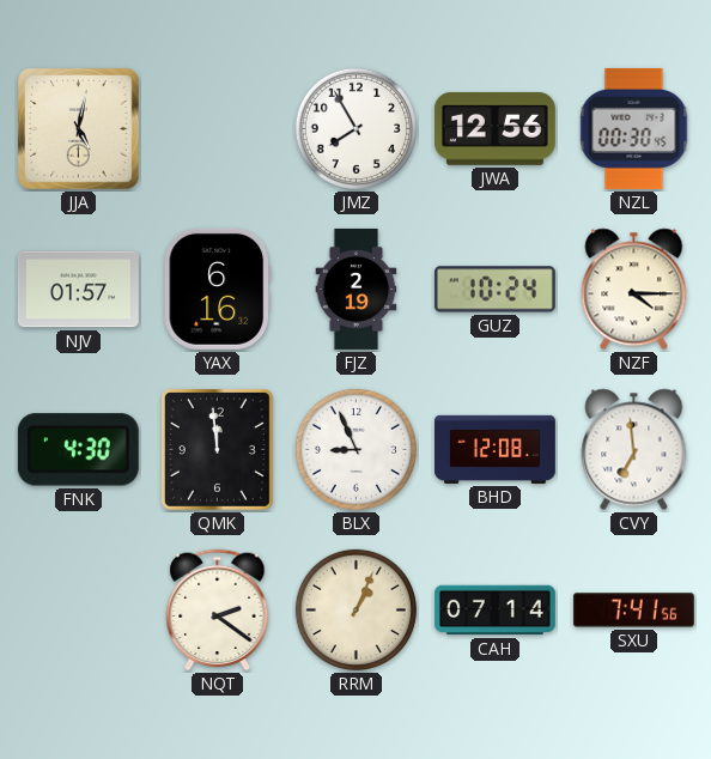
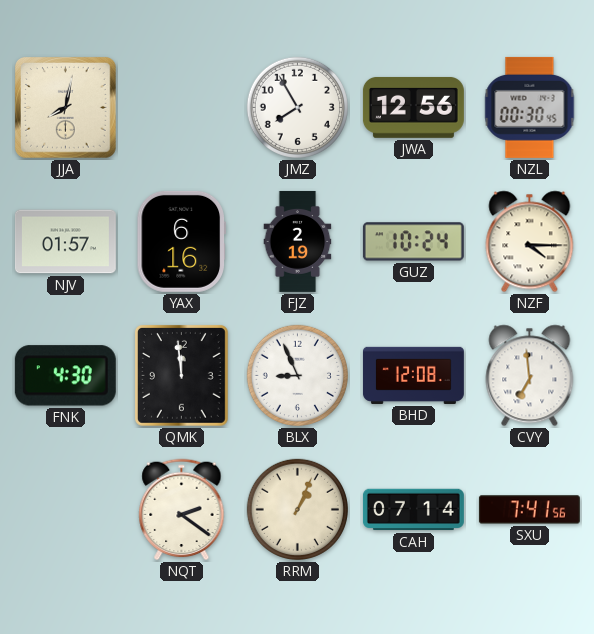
JJA: 5:02 -> 8:02 (66, 108)
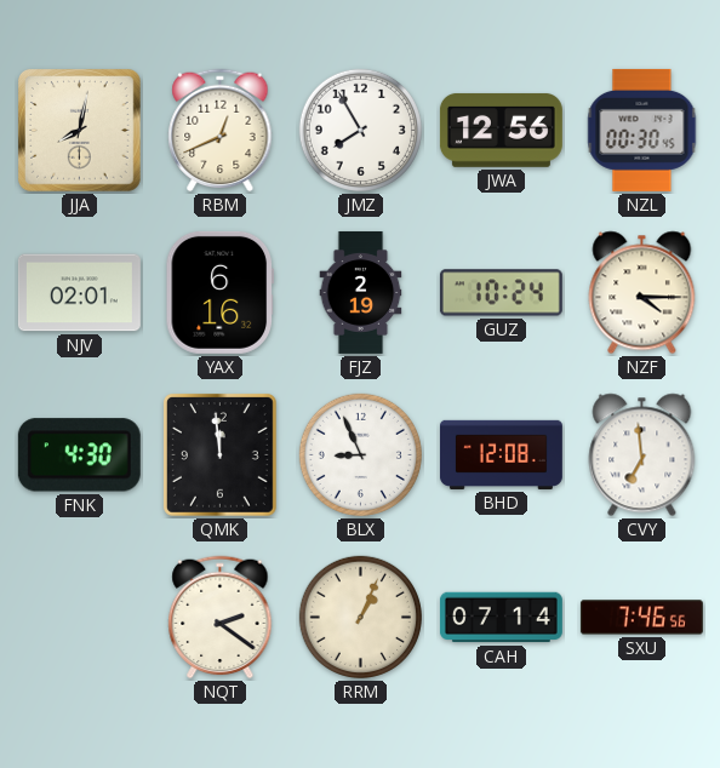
RBM: none -> 12:41 (221, 131)
NJV: 01:57 -> 02:01 (79, 293)
SXU: 7:41 -> 7:46 (641, 618)
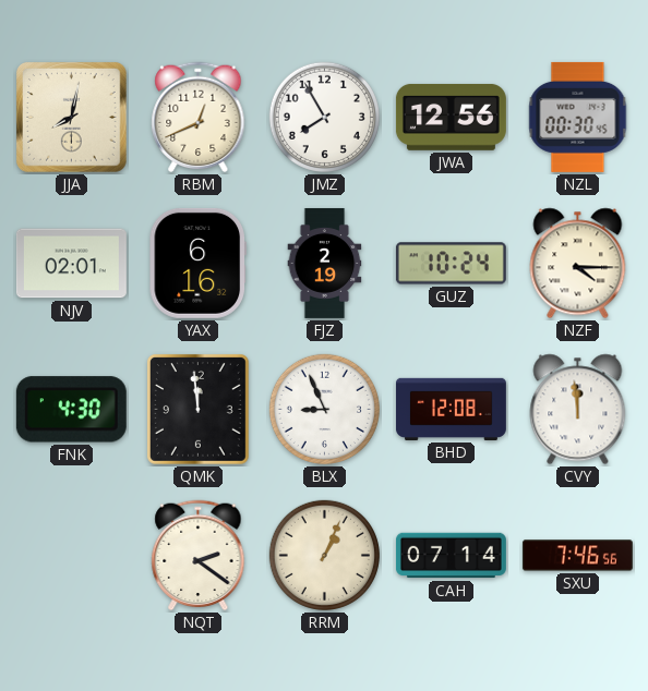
CVY: 6:59 -> 11:59 (578, 410)
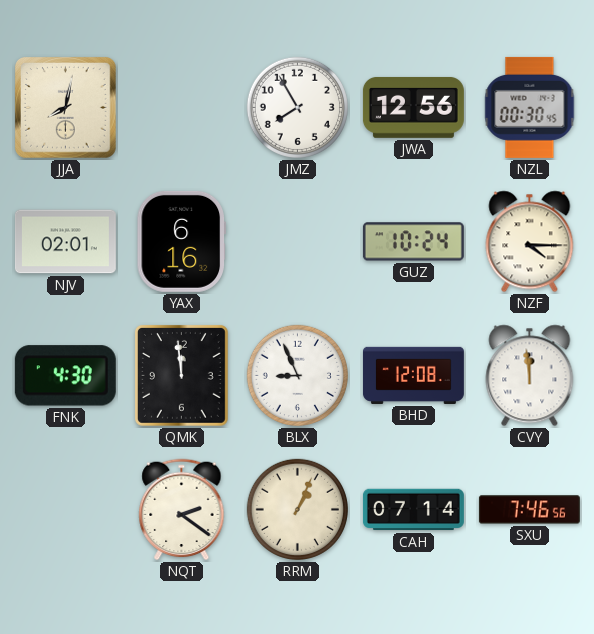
RBM: 12:41 -> none (199, 118)
FJZ: 2:19 -> none (325, 263)
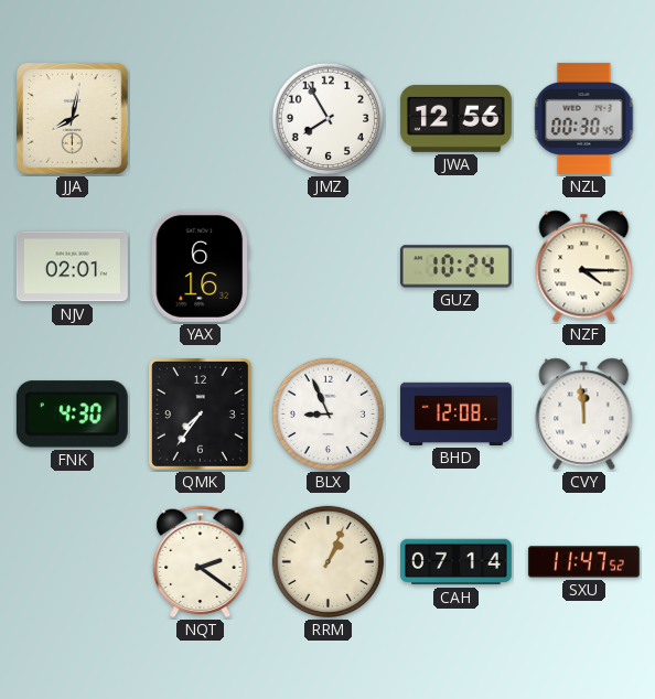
QMK: 11:59 -> 7:36 (200, 413)
SXU: 7:46 -> 11:47 (583, 562)
